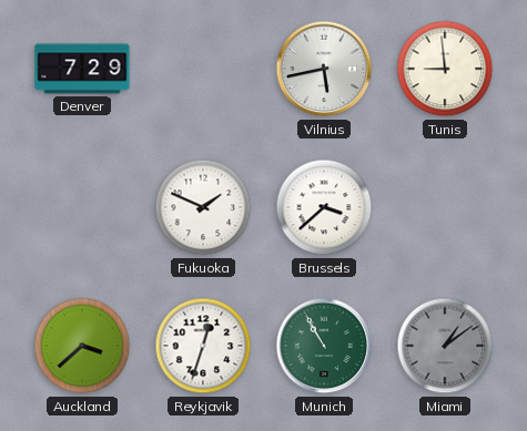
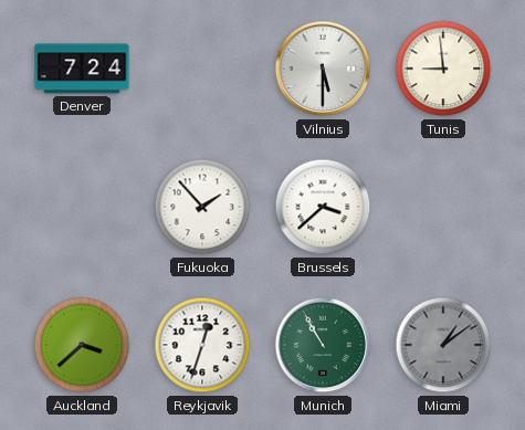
Denver: 7:29 -> 7:24 (82, 69)
Vilnius: 5:43 -> 5:30 (323, 69)
Fukuoka: 1:49 -> 1:53 (202, 207)
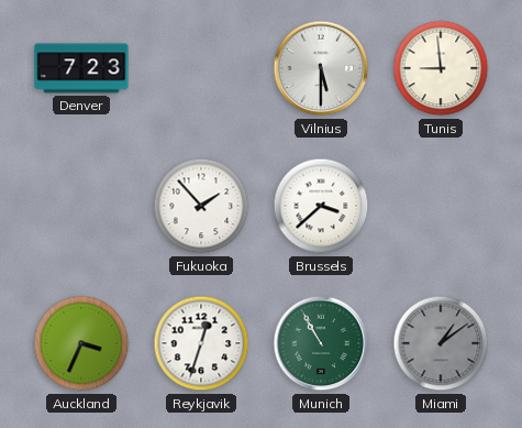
Denver: 7:24 -> 7:23 (81, 68)
Auckland: 3:38 -> 3:34 (81, 343)
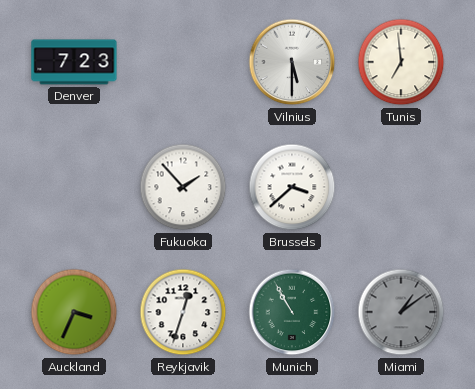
Tunis: 8:59 -> 6:59 (401, 62)
